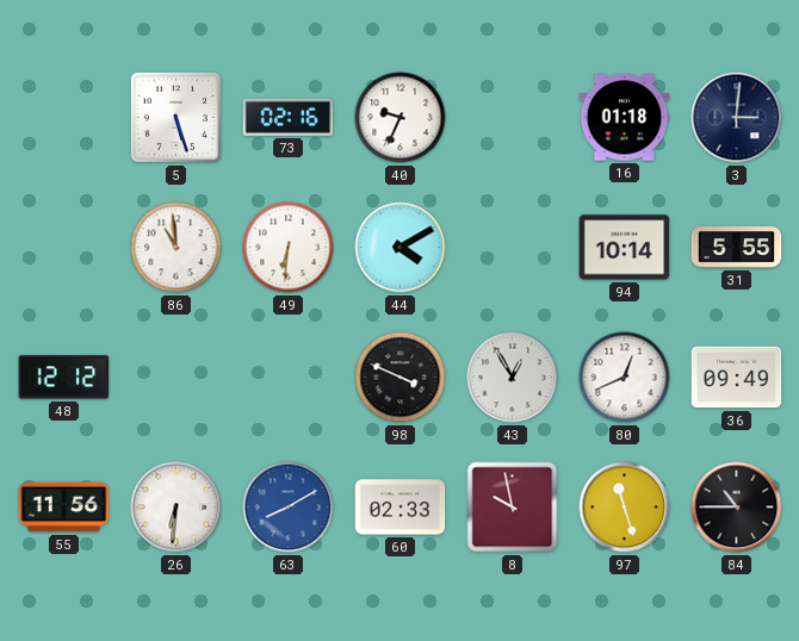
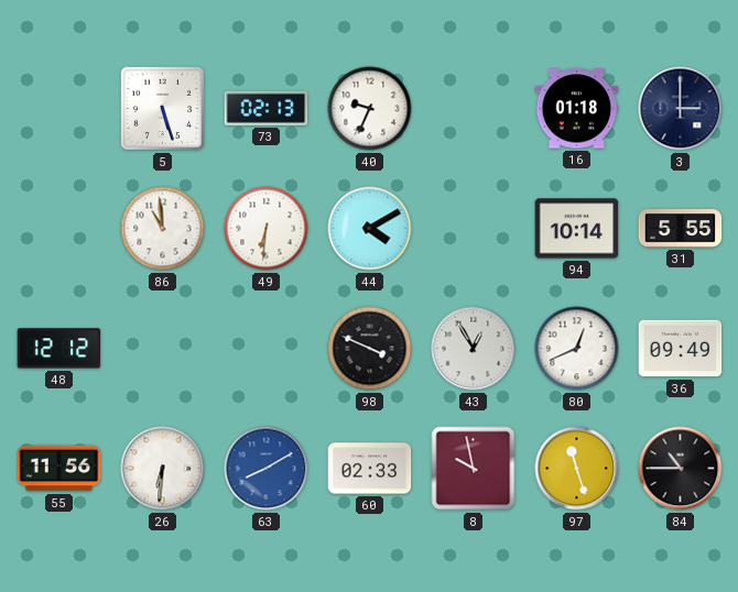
73: 02:16 -> 02:13 (267, 108)
3: 3:01 -> 3:00 (681, 109)
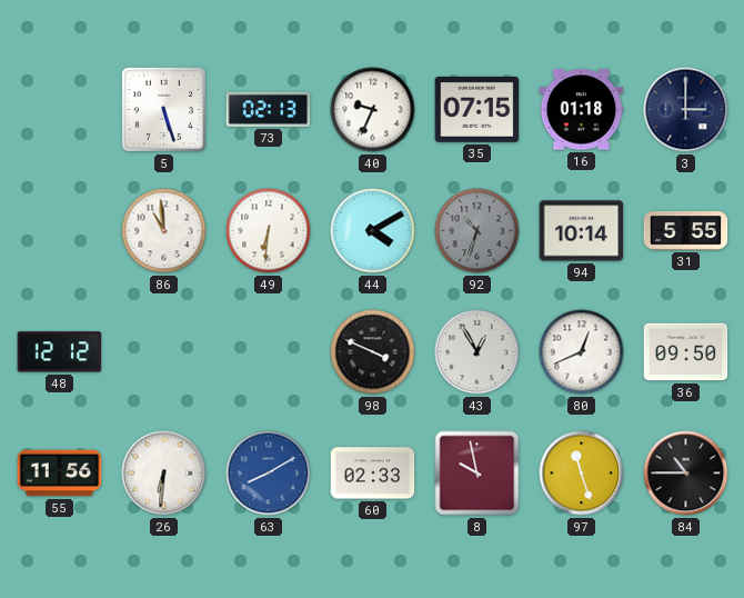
35: none -> 07:15 (477, 109)
92: none -> 10:33 (477, 231)
36: 09:49 -> 09:50 (686, 352)
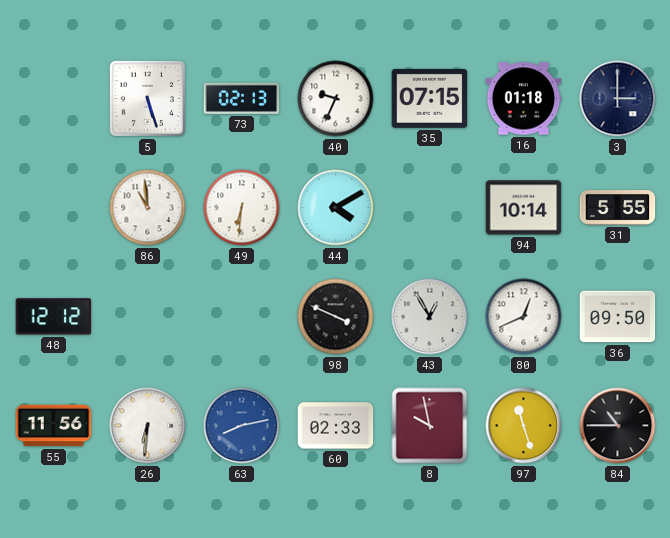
92: 10:33 -> none (477, 231)
63: 8:10 -> 8:13 (242, 426)
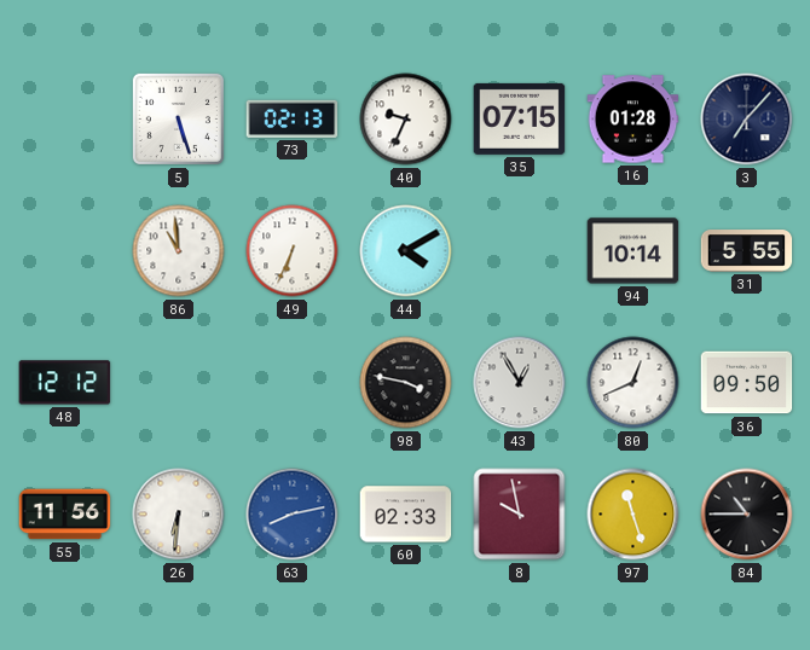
16: 01:18 -> 01:28 (633, 120)
3: 3:00 -> 7:07 (747, 120)
49: 6:31 -> 6:34 (293, 251)
98: 3:49 -> 3:47 (406, 383)
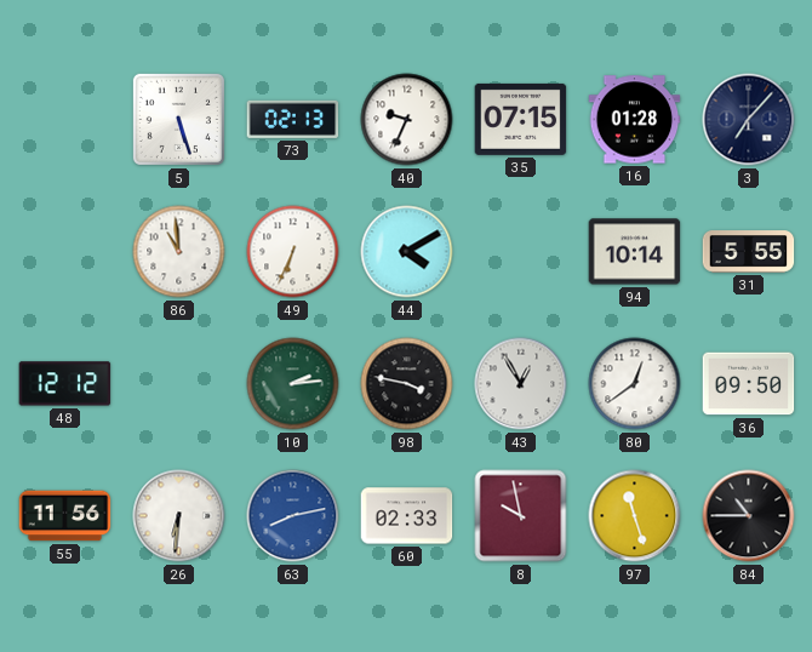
10: none -> 2:14 (293, 384)
80: 12:41 -> 12:39 (635, 384)
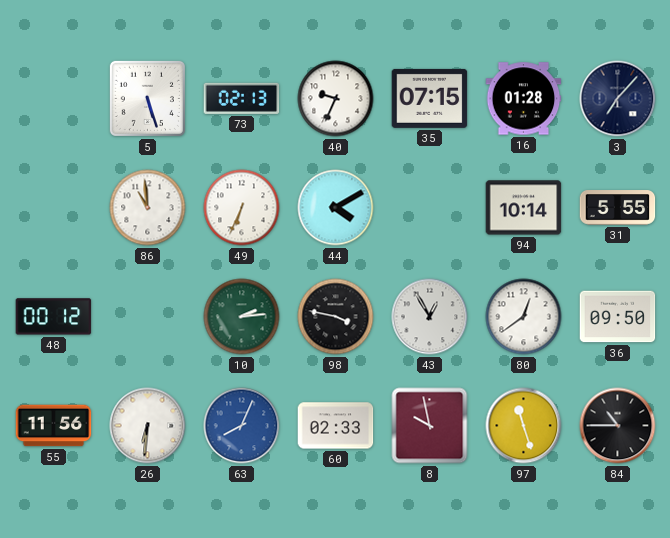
48: 12:12 -> 00:12 (54, 317)
63: 8:13 -> 8:04 (242, 426)
